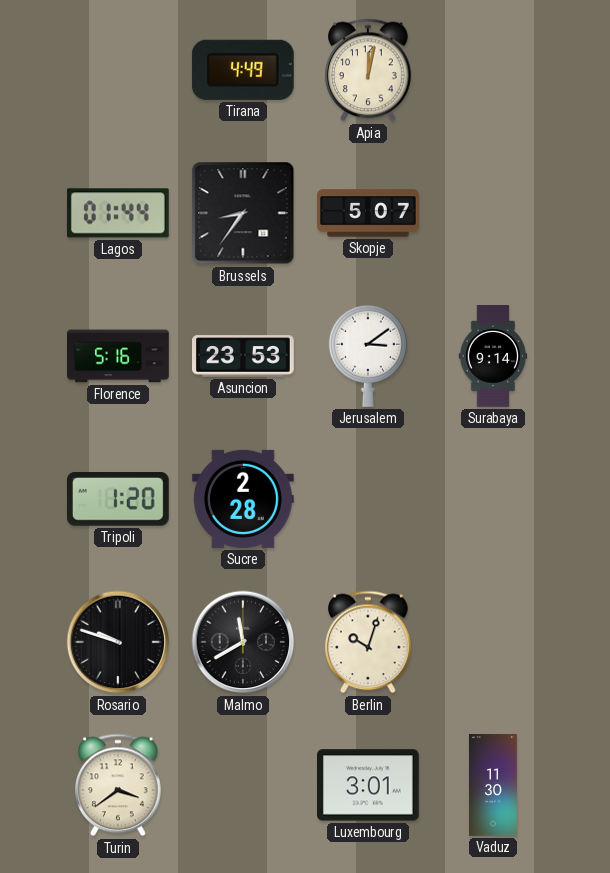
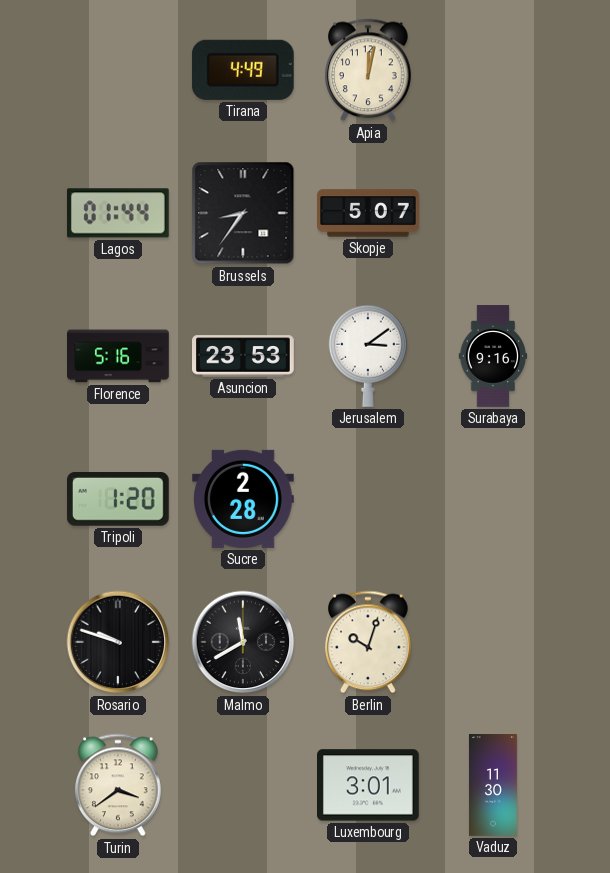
Surabaya: 9:14 -> 9:16 (493, 356)
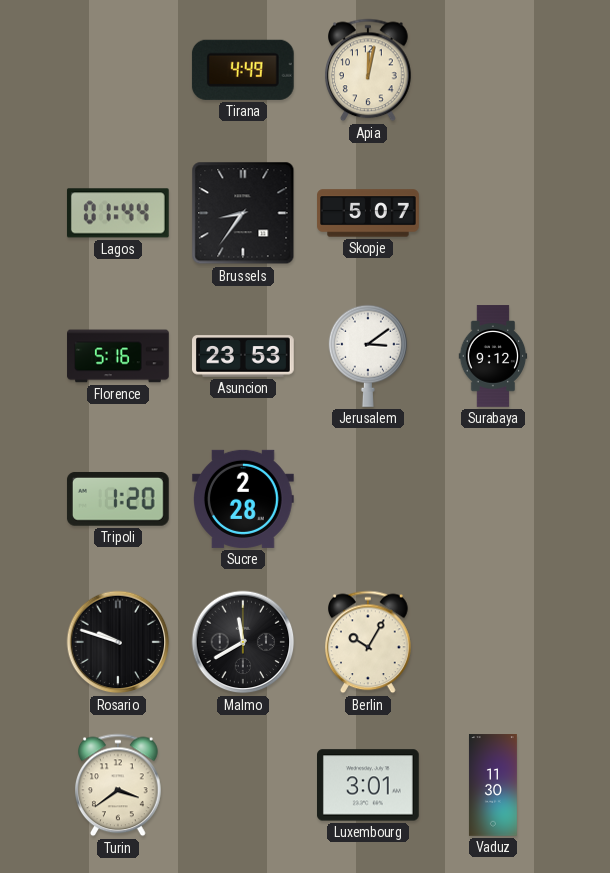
Surabaya: 9:16 -> 9:12 (493, 356)
Berlin: 10:03 -> 10:05 (369, 642)
